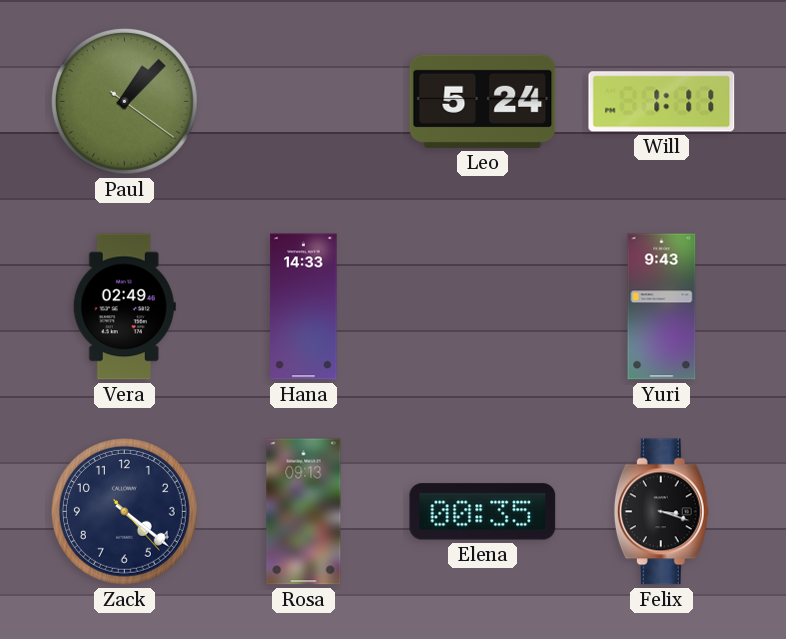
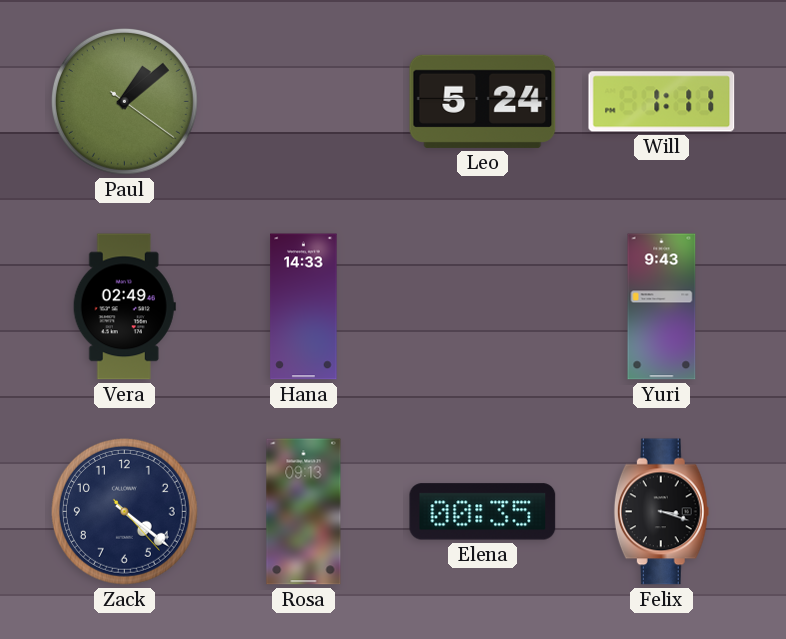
Paul: 1:07 -> 1:08 (124, 101)
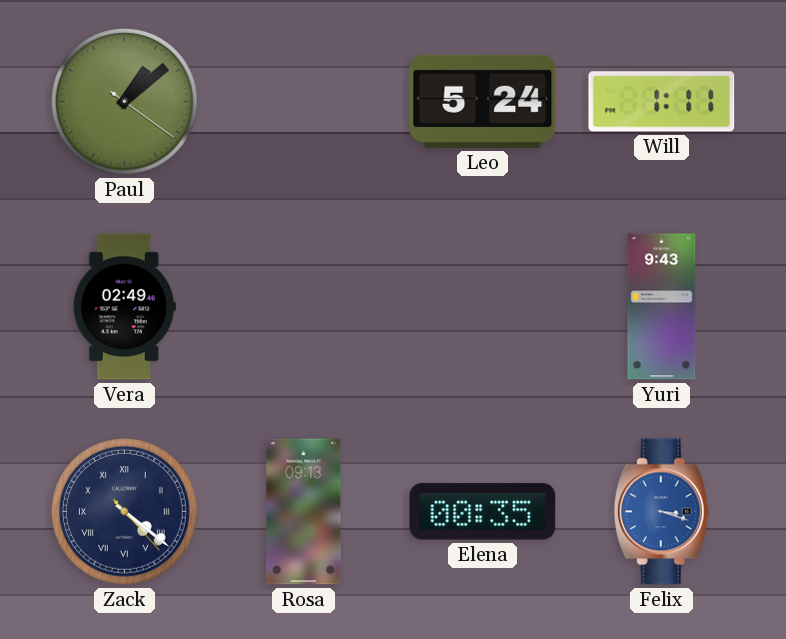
Hana: 14:33 -> none (304, 307)
Zack numerals: Arabic -> Roman (124, 511)
Felix dial: black -> blue (661, 512)
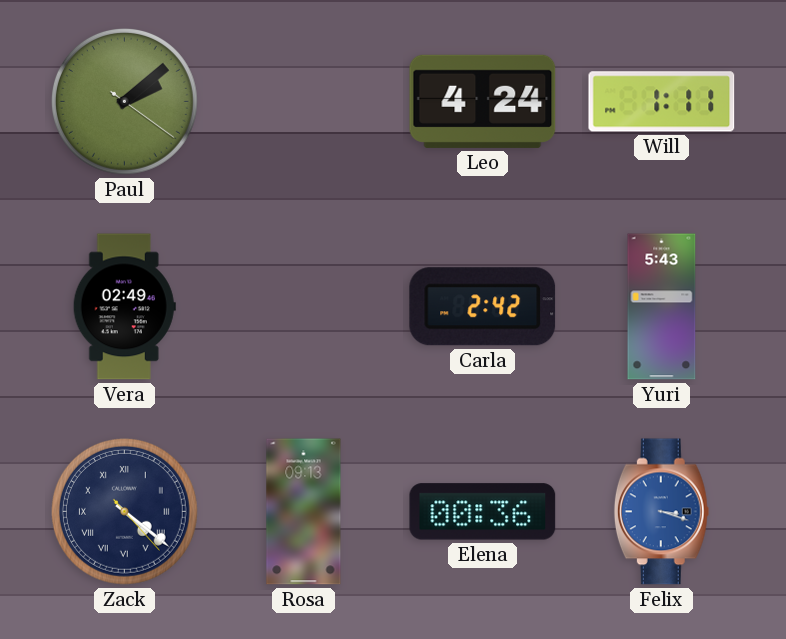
Paul: 1:08 -> 2:08 (124, 101)
Leo: 5:24 -> 4:24 (483, 101)
Carla: none -> 2:42 (483, 307)
Yuri: 9:43 -> 5:43 (662, 307)
Elena: 00:35 -> 00:36 (483, 512)
